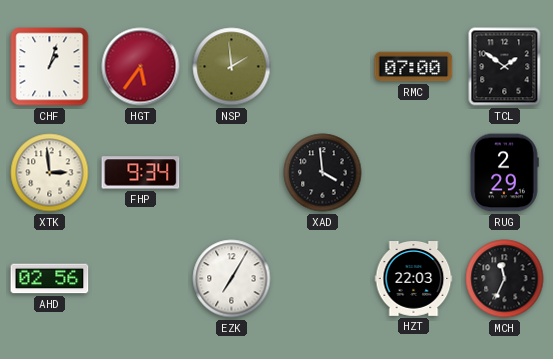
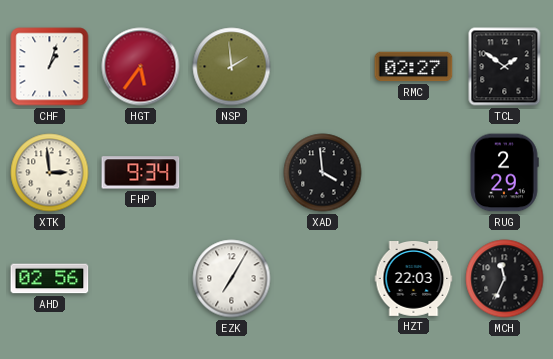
RMC: 07:00 -> 02:27 (414, 67)
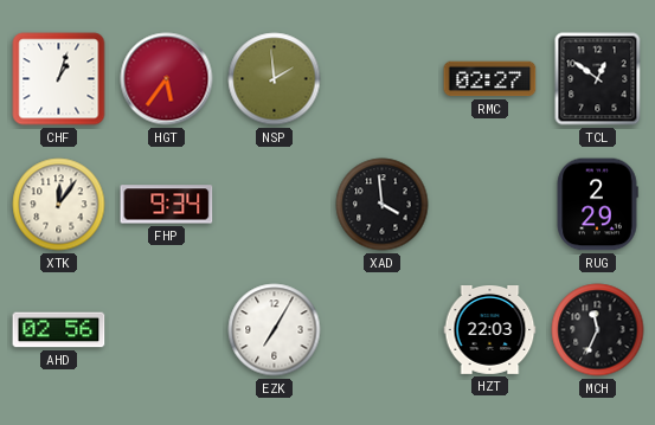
TCL: 1:51 -> 12:51 (598, 79)
XTK: 2:59 -> 12:06 (59, 205)
